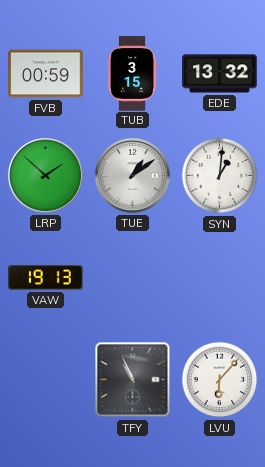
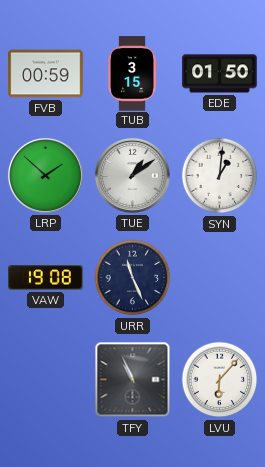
EDE: 13:32 -> 01:50 (220, 74)
VAW: 19:13 -> 19:08 (46, 278)
URR: none -> 11:26 (133, 278)
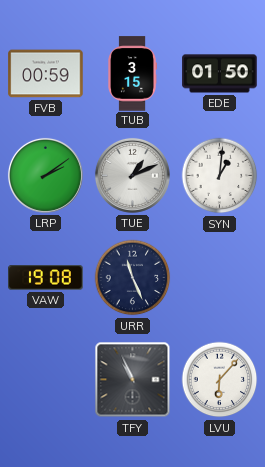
LRP: 1:52 -> 2:09 (45, 175)
TUE: 1:09 -> 1:11 (132, 175)
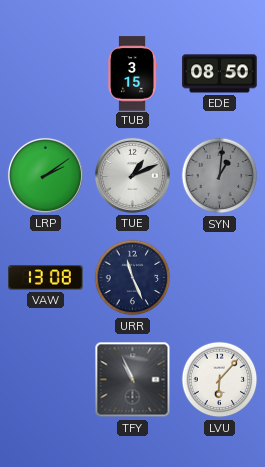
FVB: 00:59 -> none (46, 74)
EDE: 01:50 -> 08:50 (220, 74)
SYN dial: white -> grey (220, 176)
VAW: 19:08 -> 13:08 (46, 278)
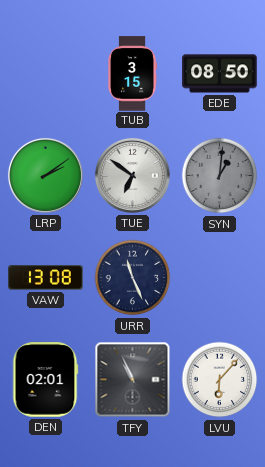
TUE: 1:11 -> 6:51 (132, 175)
DEN: none -> 02:01 (45, 380)
